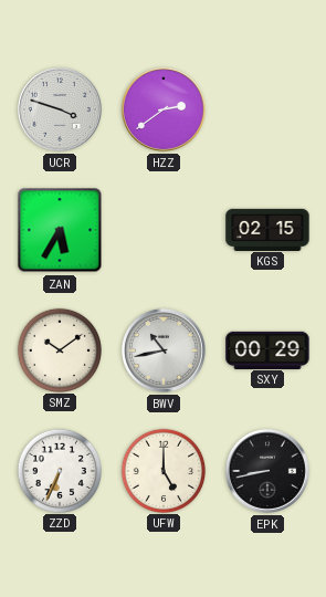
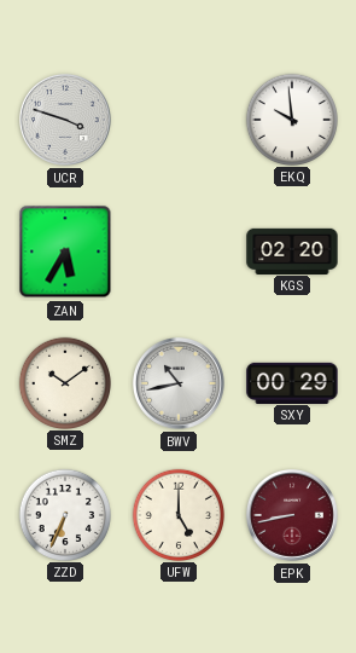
HZZ: 2:39 -> none (165, 111)
EKQ: none -> 9:59 (291, 119)
KGS: 02:15 -> 02:20 (292, 250)
EPK dial: black -> burgundy (293, 516)
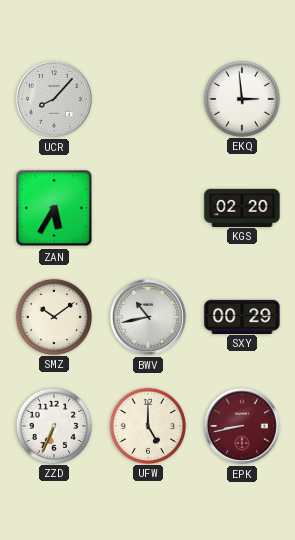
UCR: 3:48 -> 8:07 (55, 100)
EKQ: 9:59 -> 2:59 (241, 98)
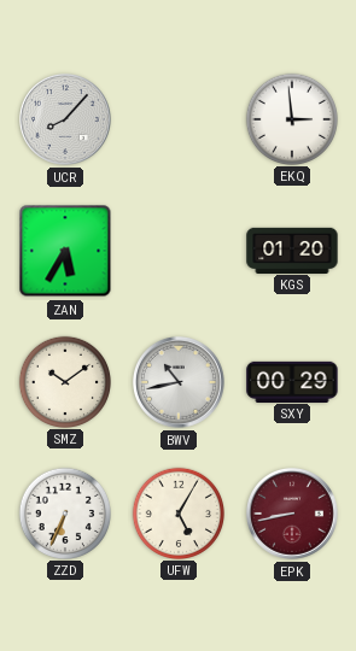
KGS: 02:20 -> 01:20 (292, 250)
UFW: 5:00 -> 5:05 (177, 512)
